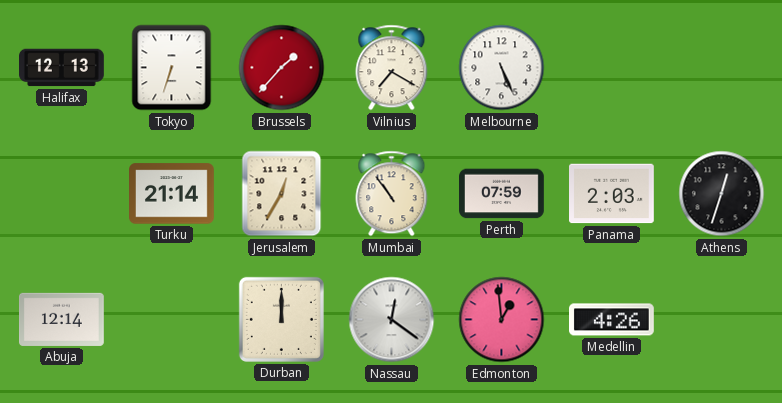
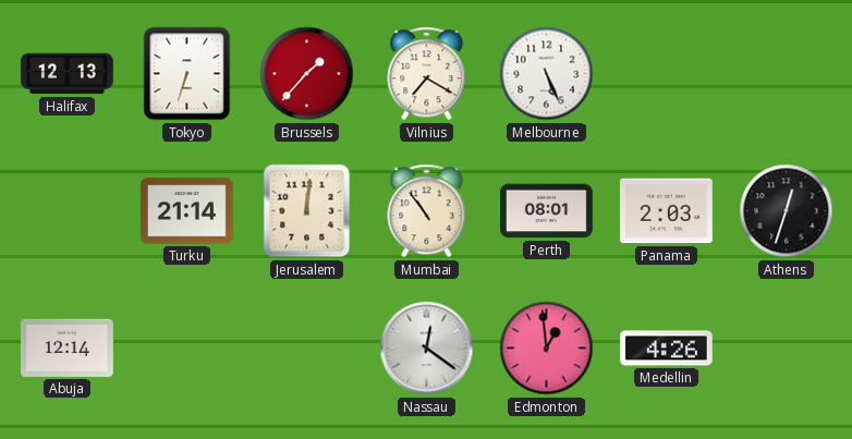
Jerusalem: 12:35 -> 12:01 (307, 211)
Perth: 07:59 -> 08:01 (547, 211)
Durban: 12:00 -> none (281, 319)
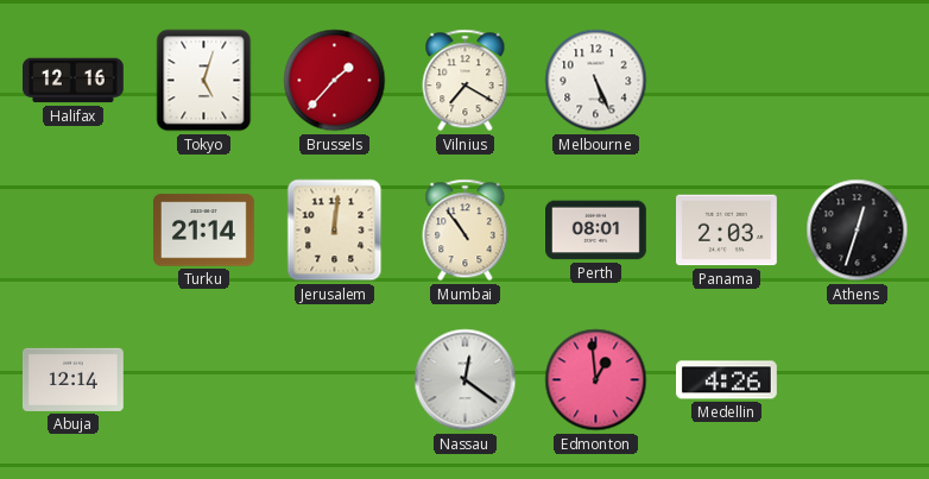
Halifax: 12:13 -> 12:16 (74, 81)
Tokyo: 6:33 -> 5:03 (204, 81)
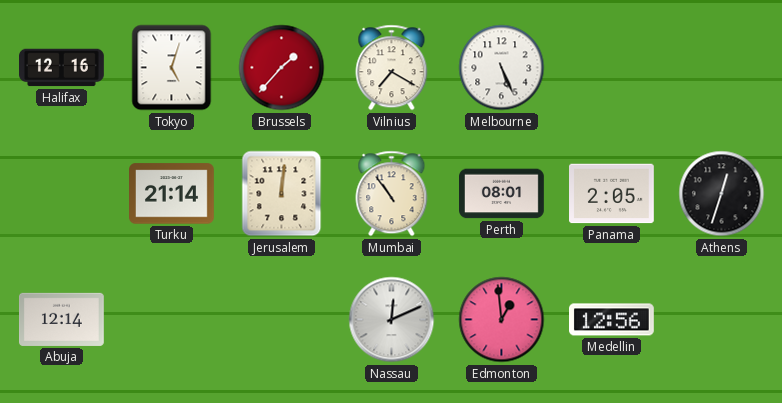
Panama: 2:03 -> 2:05 (612, 194)
Nassau: 12:21 -> 12:11 (392, 320)
Medellin: 4:26 -> 12:56 (612, 320)
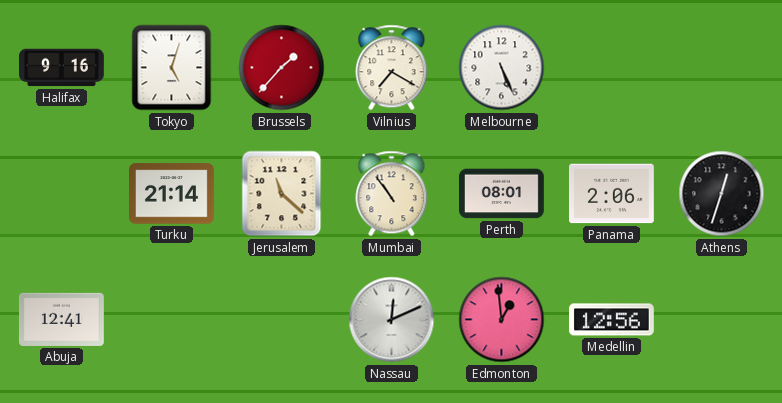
Halifax: 12:16 -> 9:16 (62, 68)
Jerusalem: 12:01 -> 11:22 (282, 194)
Panama: 2:05 -> 2:06 (612, 194)
Abuja: 12:14 -> 12:41 (62, 319)
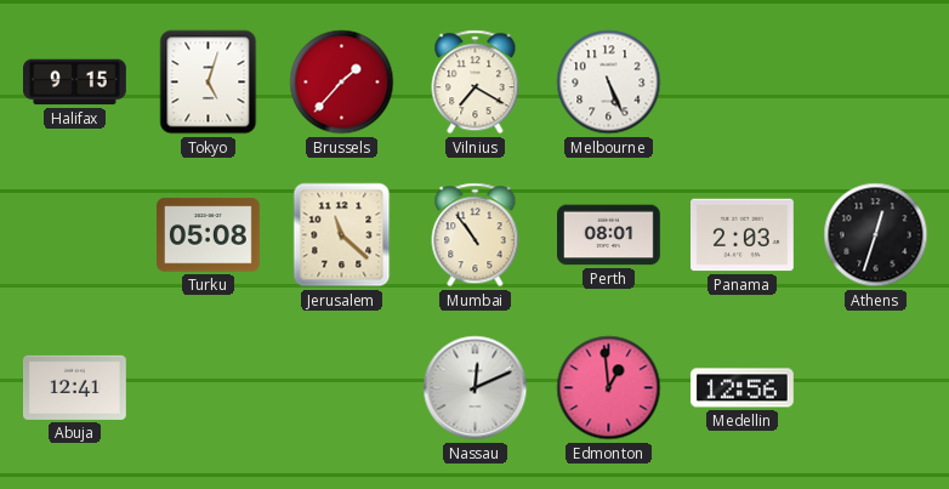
Halifax: 9:16 -> 9:15 (75, 83)
Turku: 21:14 -> 05:08 (209, 235)
Panama: 2:06 -> 2:03 (743, 235)
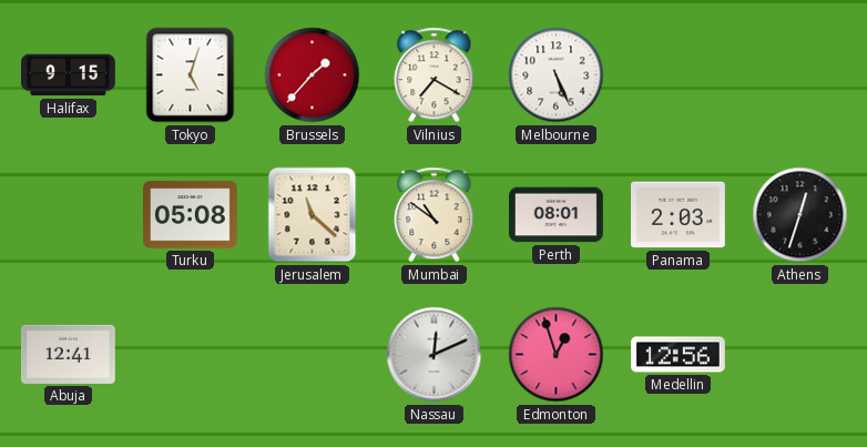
Mumbai: 10:54 -> 10:51 (435, 215)
Edmonton: 12:59 -> 12:57 (557, 355)
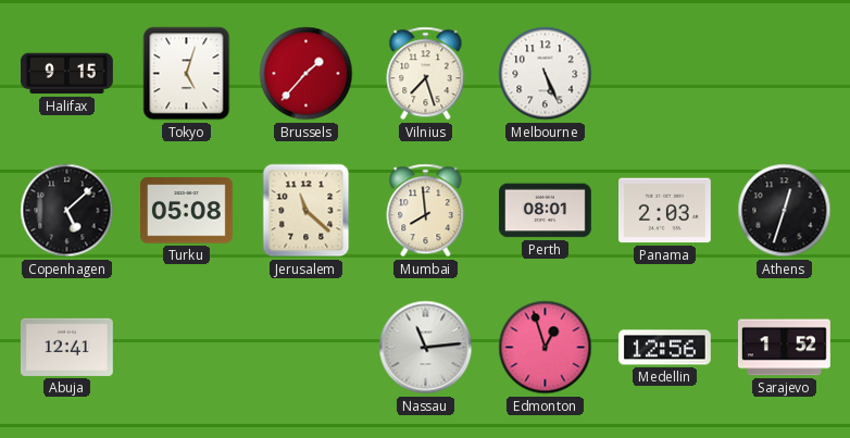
Vilnius: 7:20 -> 7:27 (426, 74)
Copenhagen: none -> 5:08 (67, 211)
Mumbai: 10:51 -> 7:59 (426, 211)
Nassau: 12:11 -> 11:14 (426, 348)
Sarajevo: none -> 1:52 (785, 348)
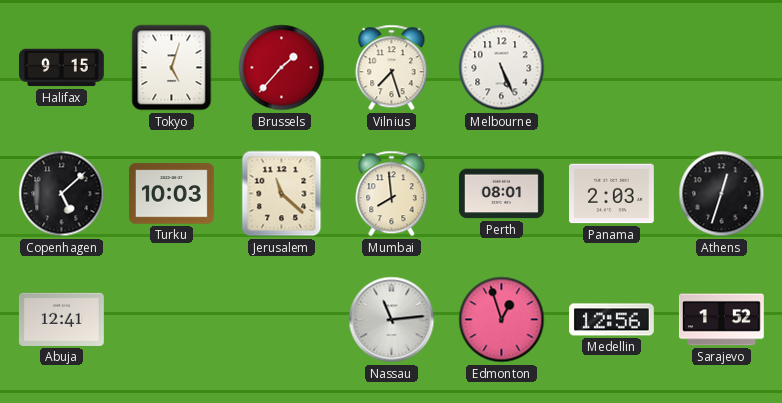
Turku: 05:08 -> 10:03 (172, 194)
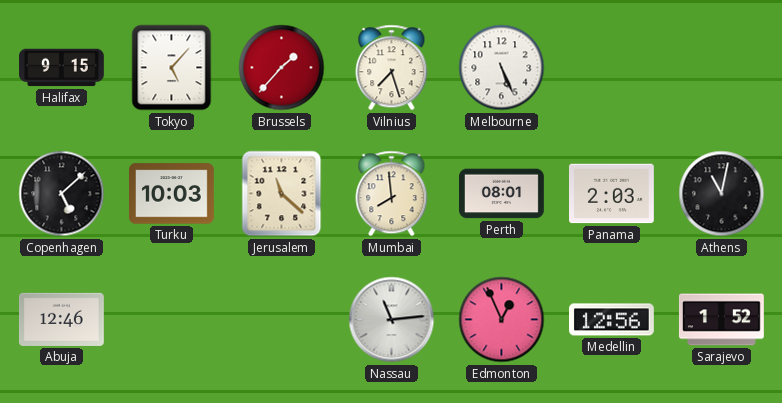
Tokyo: 5:03 -> 5:07 (172, 68)
Athens: 12:33 -> 11:02 (722, 194)
Abuja: 12:41 -> 12:46 (62, 319)
Edmonton: 12:57 -> 12:56 (502, 320)
